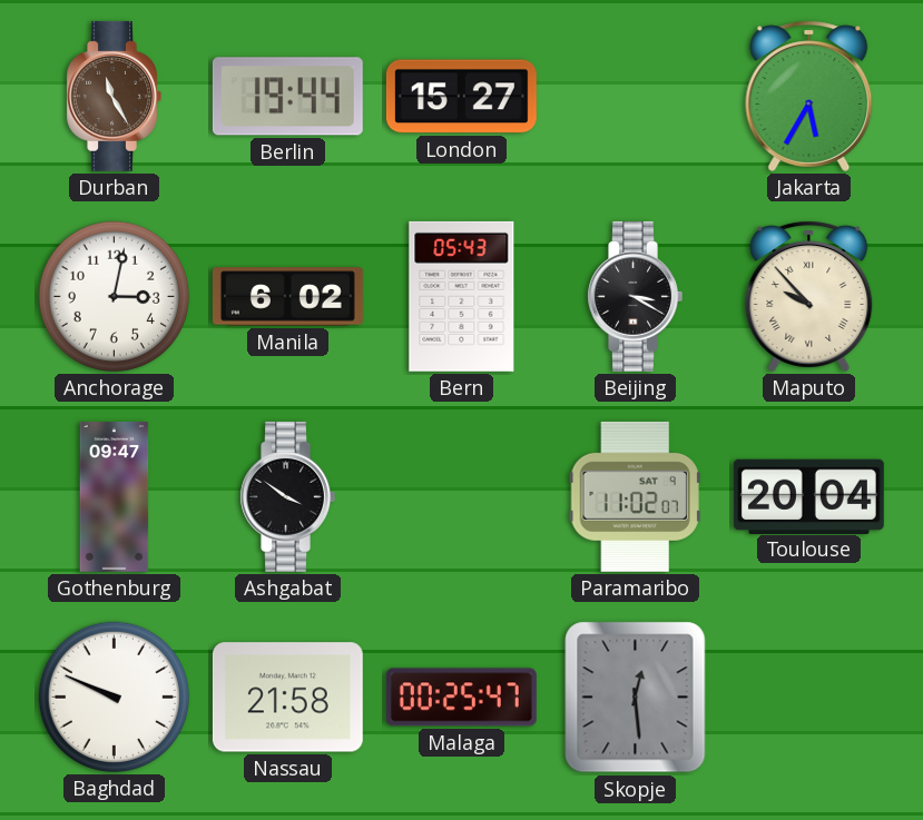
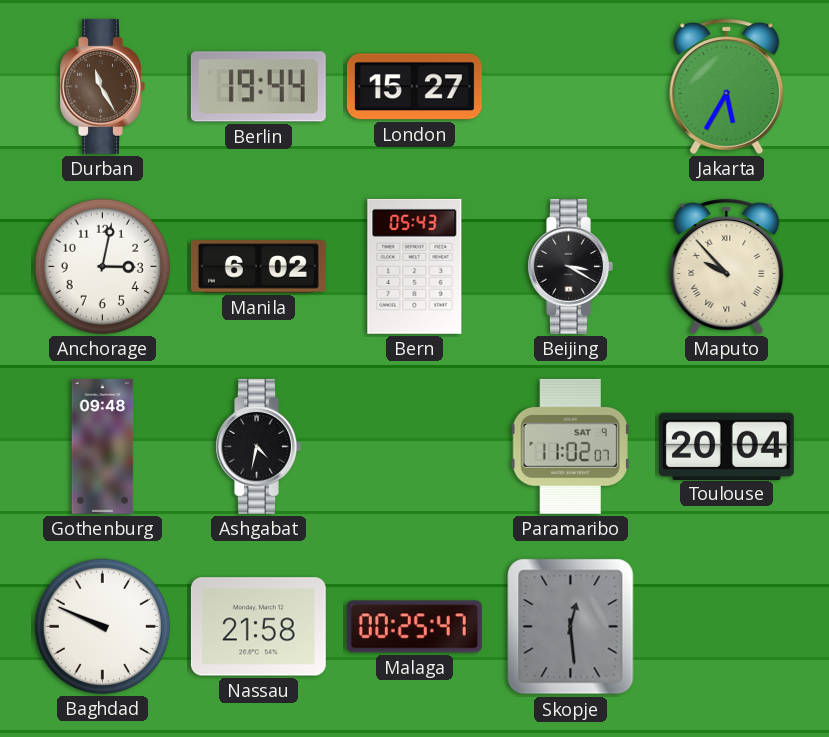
Gothenburg: 09:47 -> 09:48 (103, 446)
Ashgabat: 3:51 -> 4:32 (258, 446)
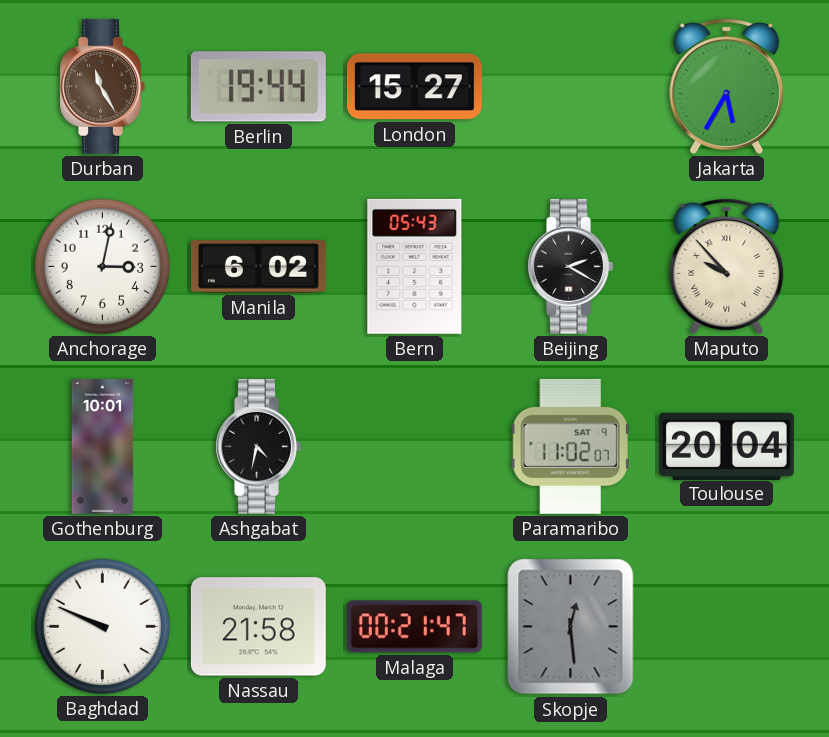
Beijing: 3:20 -> 2:20 (570, 266)
Gothenburg: 09:48 -> 10:01 (103, 446)
Malaga: 00:25 -> 00:21 (414, 627)
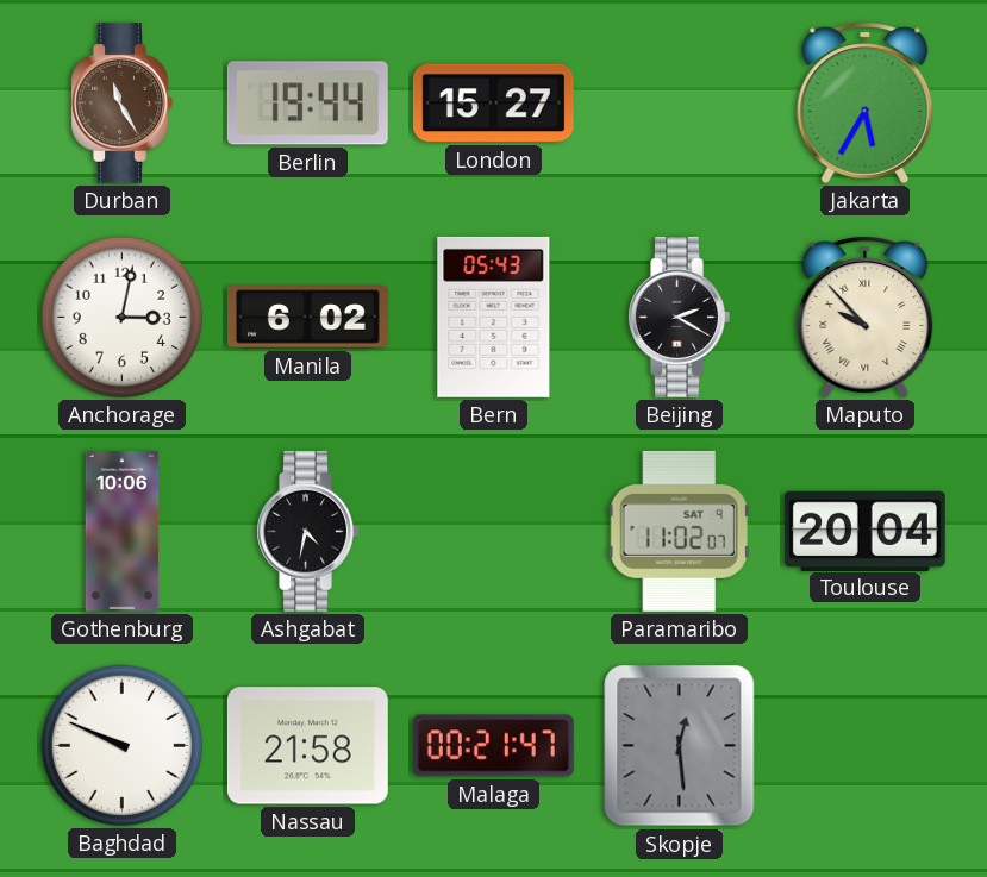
Gothenburg: 10:01 -> 10:06 (123, 531)
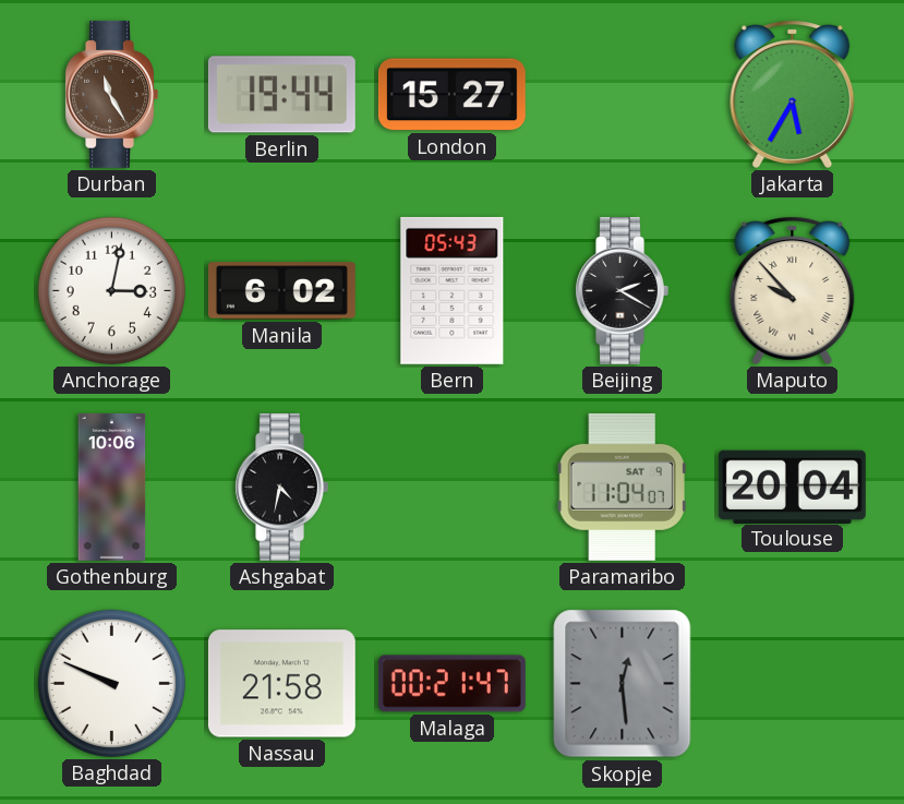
Paramaribo: 11:02 -> 11:04 (622, 487)
